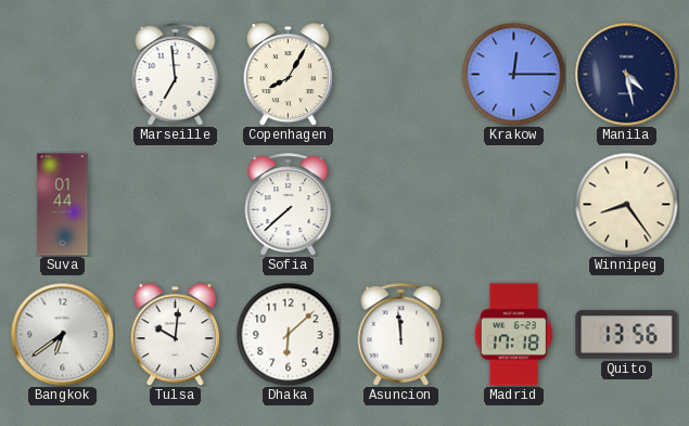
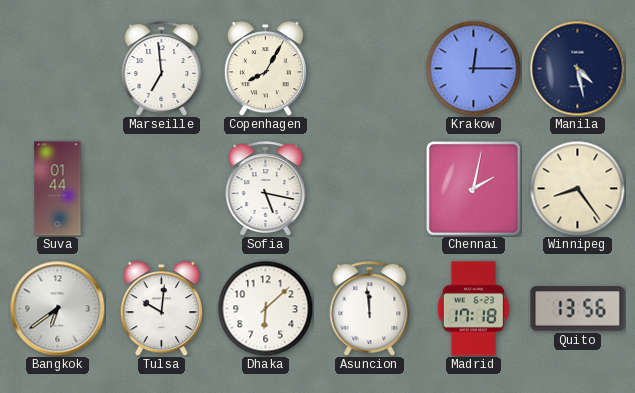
Sofia: 7:38 -> 5:17 (266, 189)
Chennai: none -> 2:02 (473, 188)
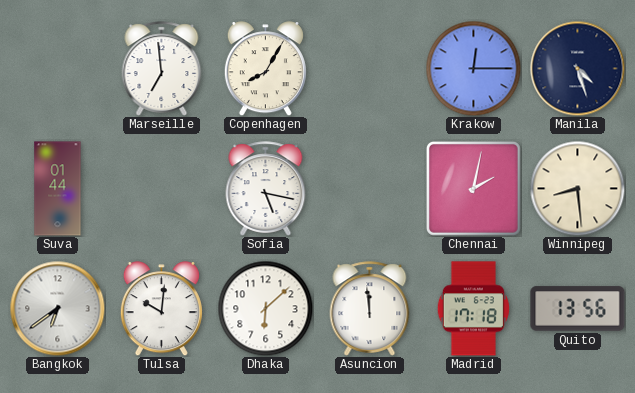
Manila: 4:28 -> 4:27 (577, 68)
Winnipeg: 8:24 -> 8:29 (577, 188)
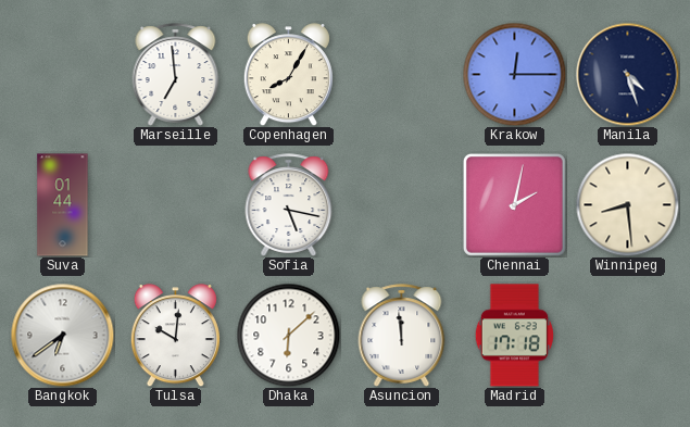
Quito: 13:56 -> none (578, 309)
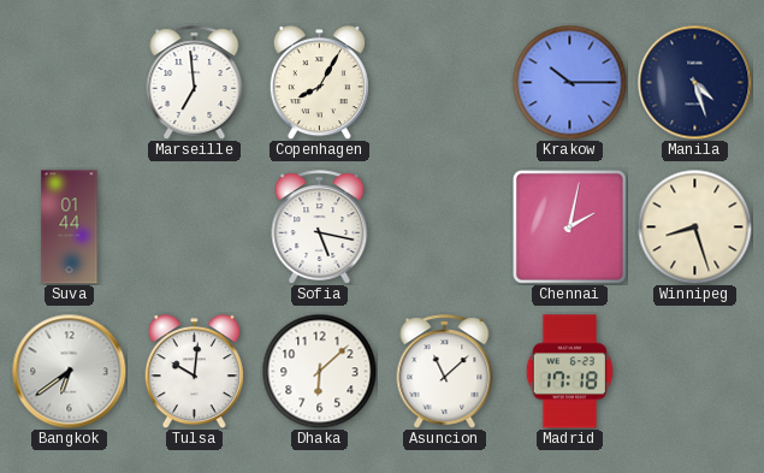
Krakow: 12:15 -> 10:15 (569, 82)
Winnipeg: 8:29 -> 8:27 (694, 226)
Asuncion: 11:59 -> 11:08 (445, 372)
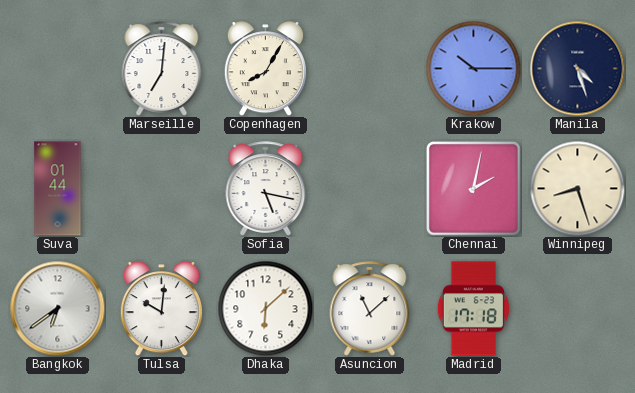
Marseille: 6:59 -> 7:01 (162, 69)
